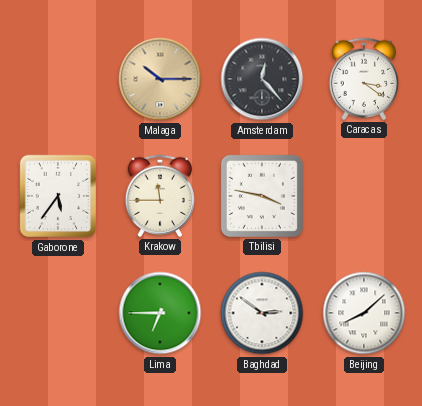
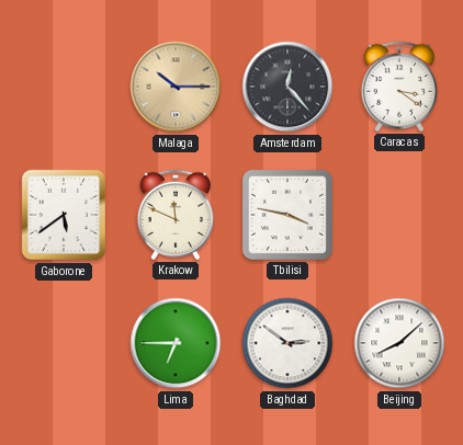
Gaborone: 5:36 -> 5:39 (63, 215)
Krakow: 11:45 -> 11:49 (174, 215)
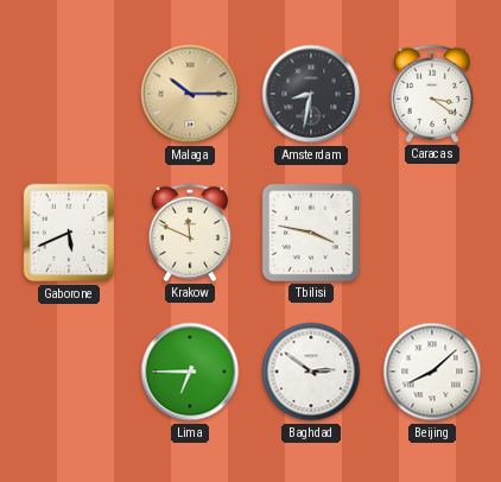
Amsterdam: 12:23 -> 8:32 (311, 94)
Gaborone: 5:39 -> 5:41 (68, 233)
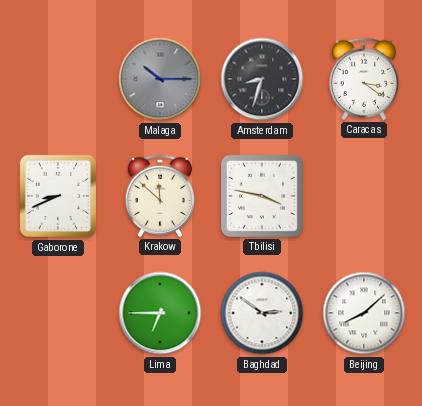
Malaga dial: champagne -> grey (160, 79)
Amsterdam: 8:32 -> 8:33 (262, 79)
Gaborone: 5:41 -> 8:41 (57, 196)
Krakow: 11:49 -> 11:52 (159, 196)
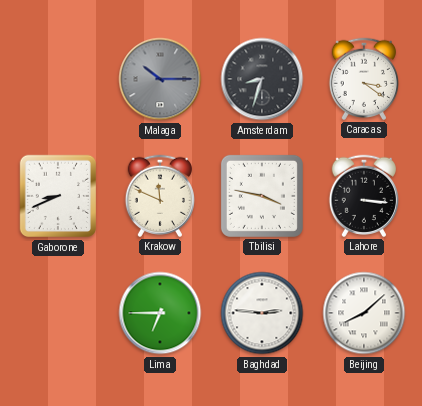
Krakow: 11:52 -> 11:49 (159, 196)
Lahore: none -> 3:16 (363, 196)
Baghdad: 2:51 -> 2:46 (262, 313)
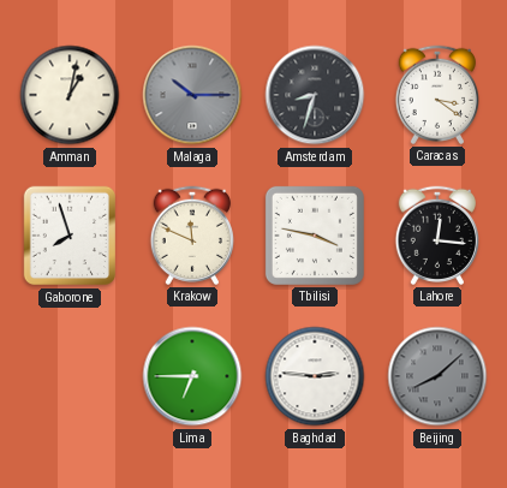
Amman: none -> 1:02 (70, 95)
Gaborone: 8:41 -> 7:57 (68, 236)
Lahore: 3:16 -> 12:16 (436, 236)
Beijing dial: white -> grey (437, 376)
